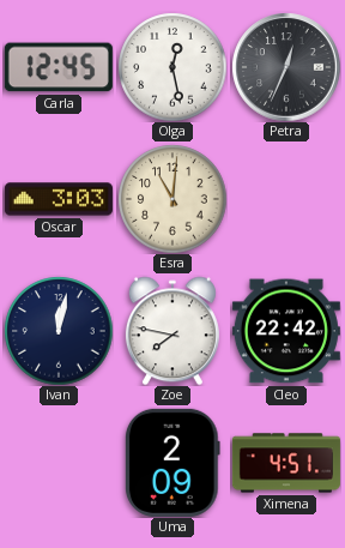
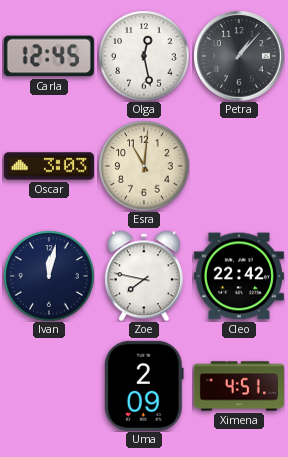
Petra: 12:34 -> 1:07 (239, 56)
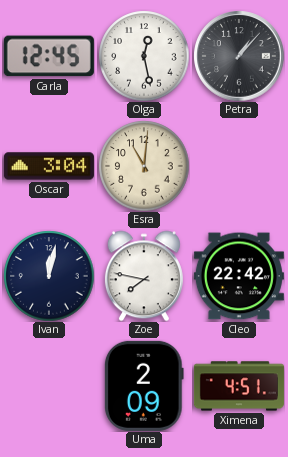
Oscar: 3:03 -> 3:04 (49, 166)
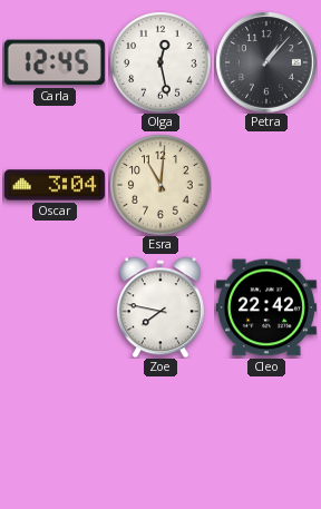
Ivan: 12:02 -> none (49, 276)
Uma: 2:09 -> none (144, 386)
Ximena: 4:51 -> none (239, 386)
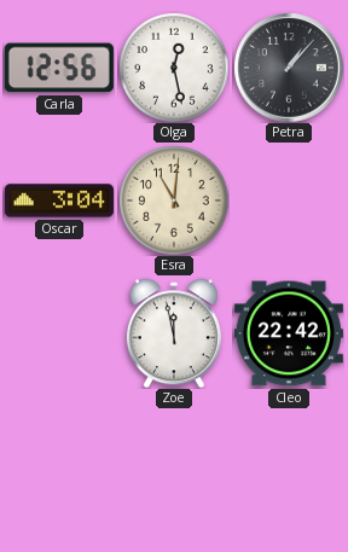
Carla: 12:45 -> 12:56 (59, 68)
Zoe: 7:47 -> 11:58 (174, 333)
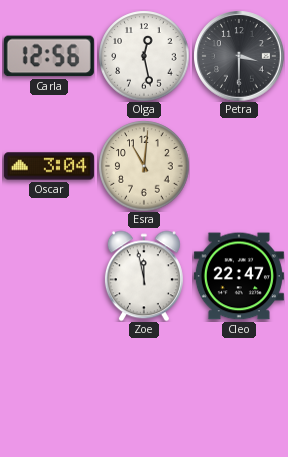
Petra: 1:07 -> 3:30 (239, 56)
Cleo: 22:42 -> 22:47 (239, 276)
